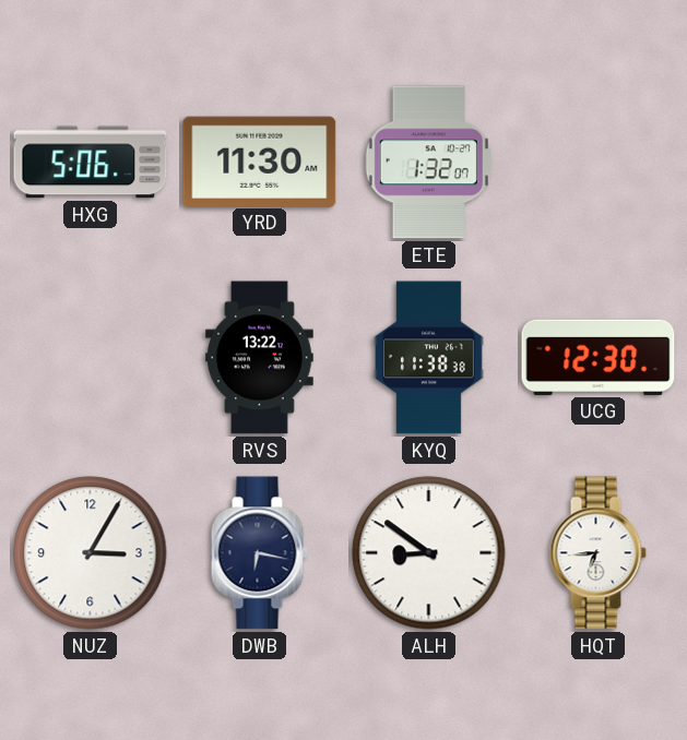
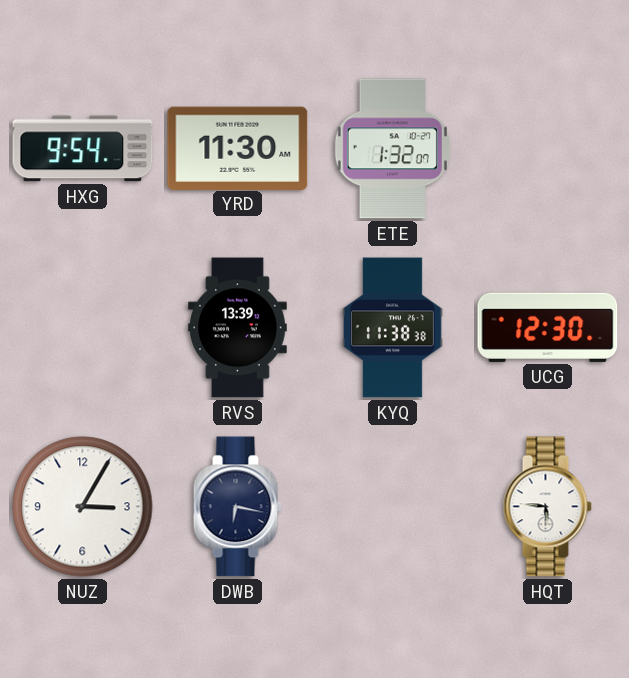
HXG: 5:06 -> 9:54 (83, 149)
RVS: 13:22 -> 13:39 (238, 328)
ALH: 8:51 -> none (429, 553)
HQT: 6:44 -> 5:46 (547, 507)
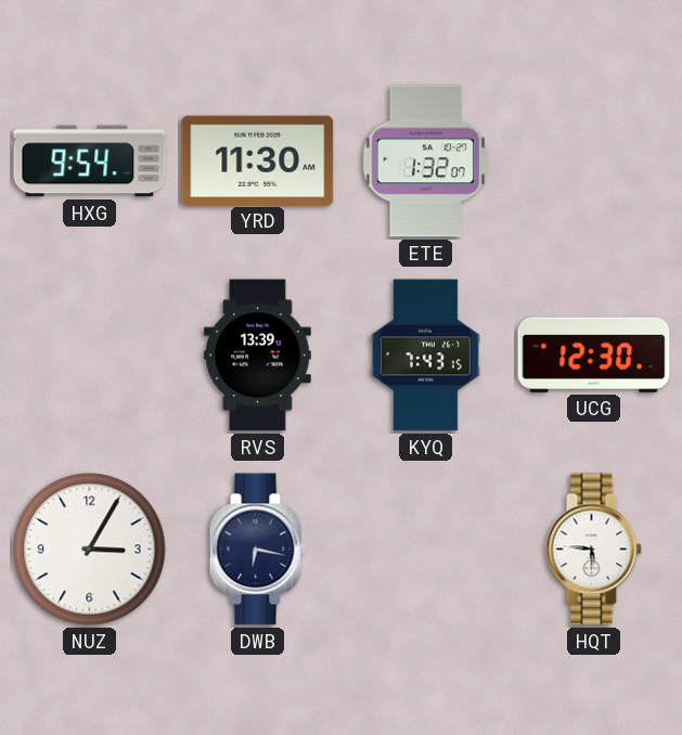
KYQ: 11:38 -> 7:43 (425, 356)
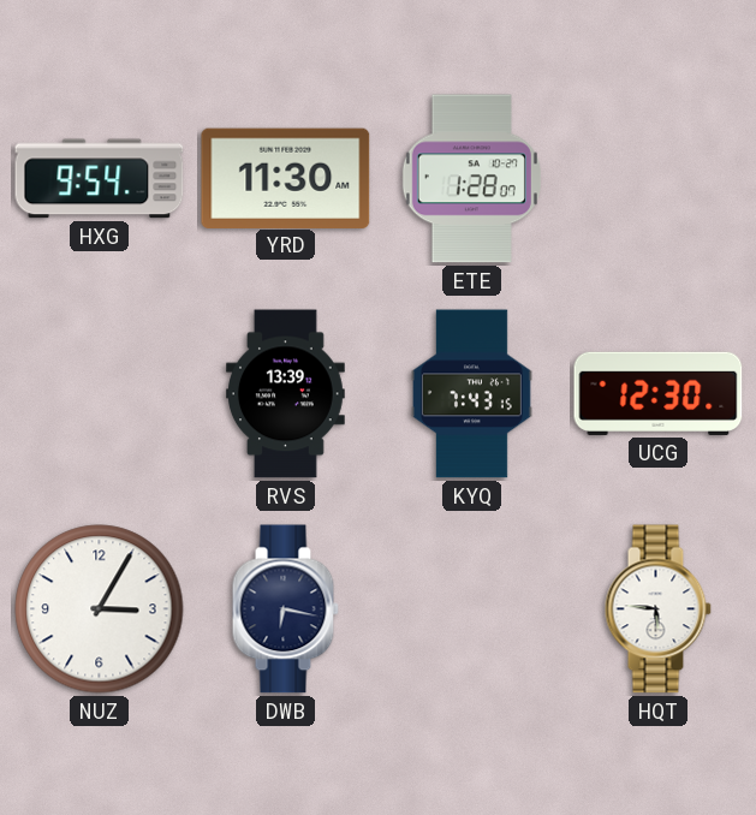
ETE: 1:32 -> 1:28 (471, 179)
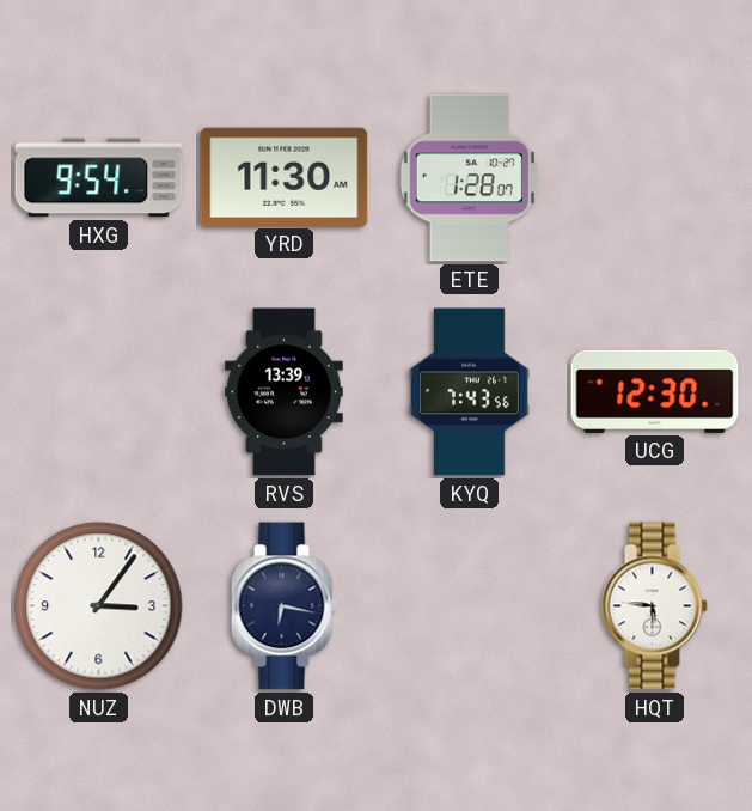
KYQ: 7:43:15 -> 7:43:56 (469, 392)
NUZ: 3:05 -> 3:06 (99, 606)
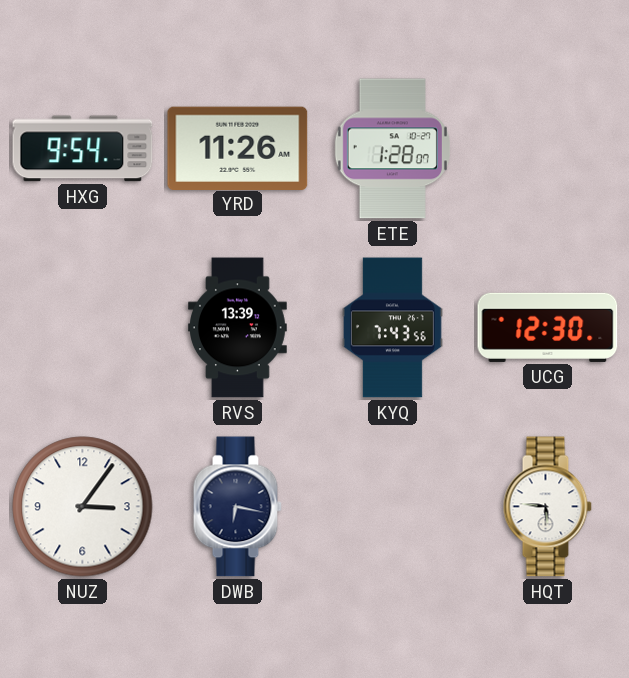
YRD: 11:30 -> 11:26 (238, 148)
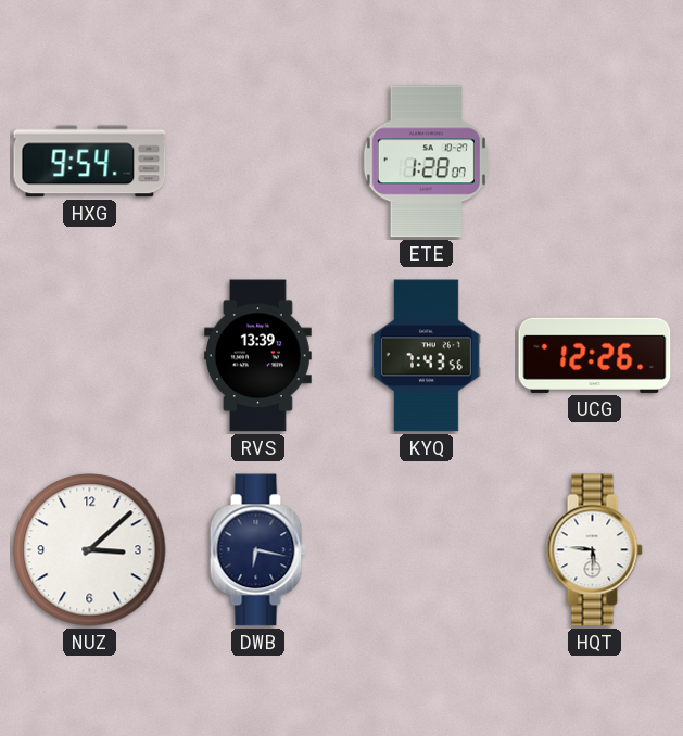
YRD: 11:26 -> none (238, 148)
UCG: 12:30 -> 12:26 (595, 355)
NUZ: 3:06 -> 3:08 (90, 550)
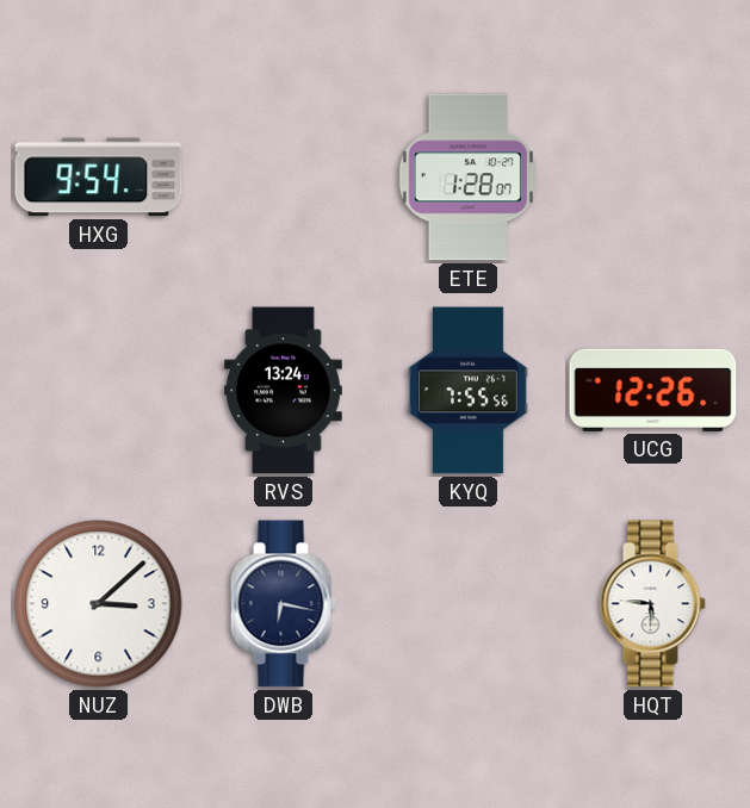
RVS: 13:39 -> 13:24 (284, 391)
KYQ: 7:43 -> 7:55 (467, 391)
